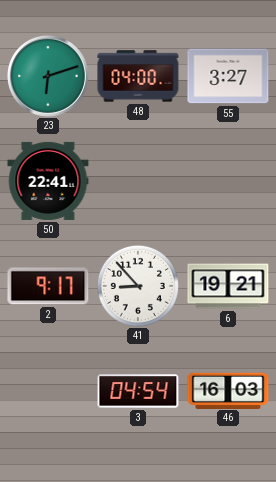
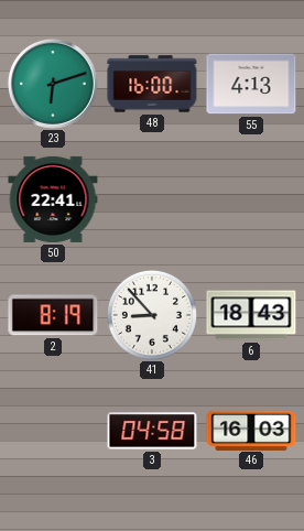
48: 04:00 -> 16:00 (152, 84)
55: 3:27 -> 4:13 (251, 84)
2: 9:17 -> 8:19 (53, 315)
6: 19:21 -> 18:43 (251, 315)
3: 04:54 -> 04:58 (152, 431)
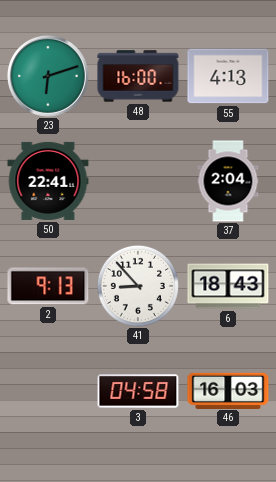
37: none -> 2:04 (228, 181)
2: 8:19 -> 9:13 (48, 286)
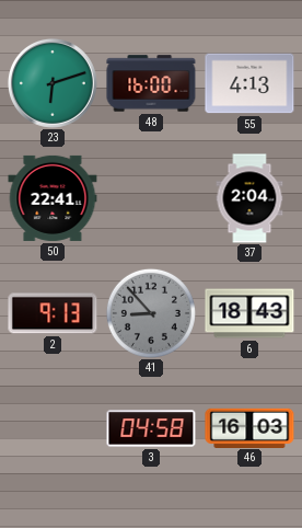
41 dial: white -> grey (151, 313)
